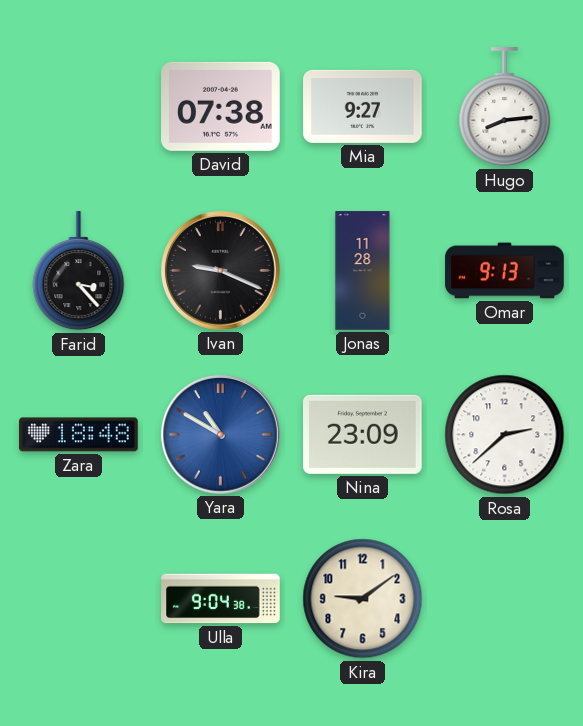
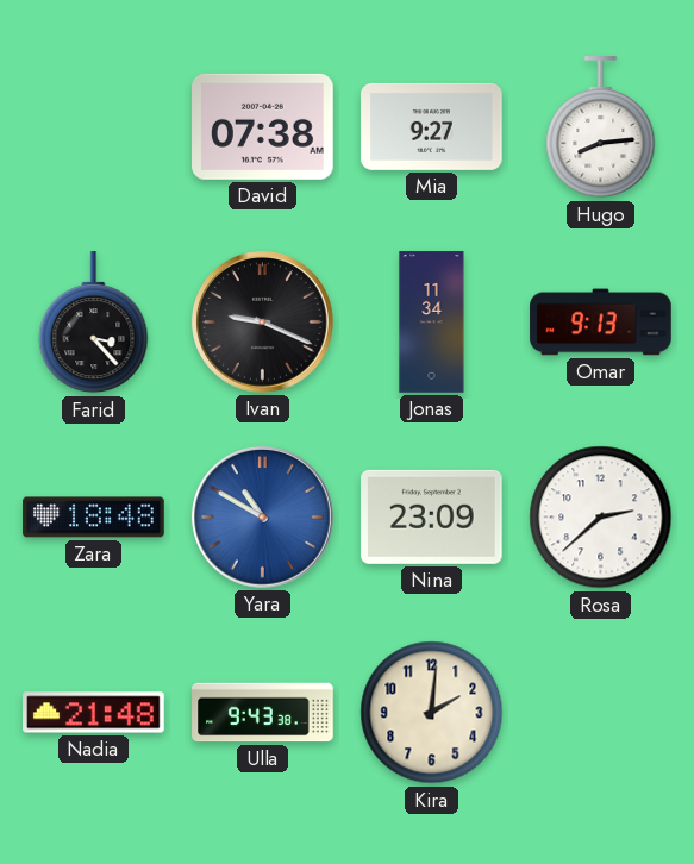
Jonas: 11:28 -> 11:34 (432, 323)
Nadia: none -> 21:48 (94, 713)
Ulla: 9:04 -> 9:43 (263, 713)
Kira: 9:09 -> 2:01 (432, 713)
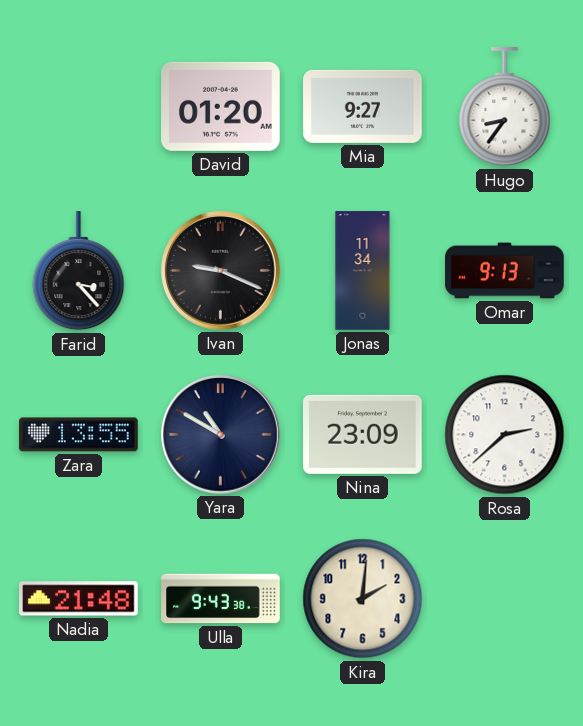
David: 07:38 -> 01:20 (221, 106)
Hugo: 8:14 -> 8:36 (505, 107)
Zara: 18:48 -> 13:55 (79, 435)
Yara dial: blue -> navy (220, 434)
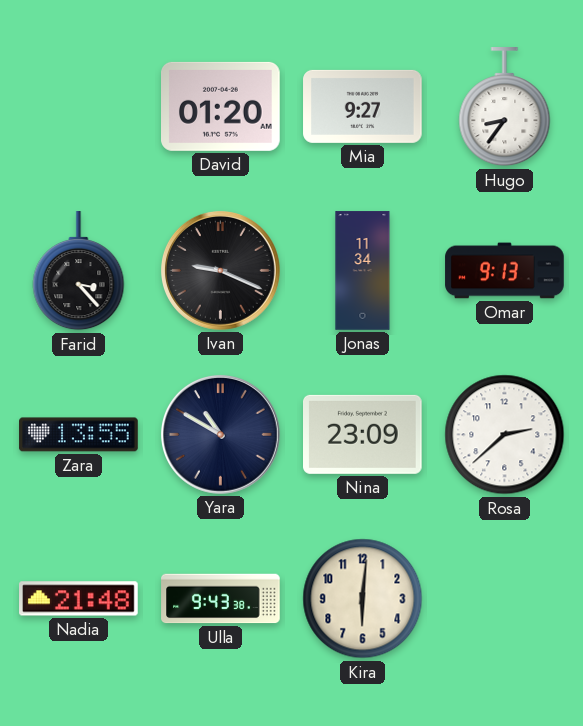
Kira: 2:01 -> 6:01 (363, 599)
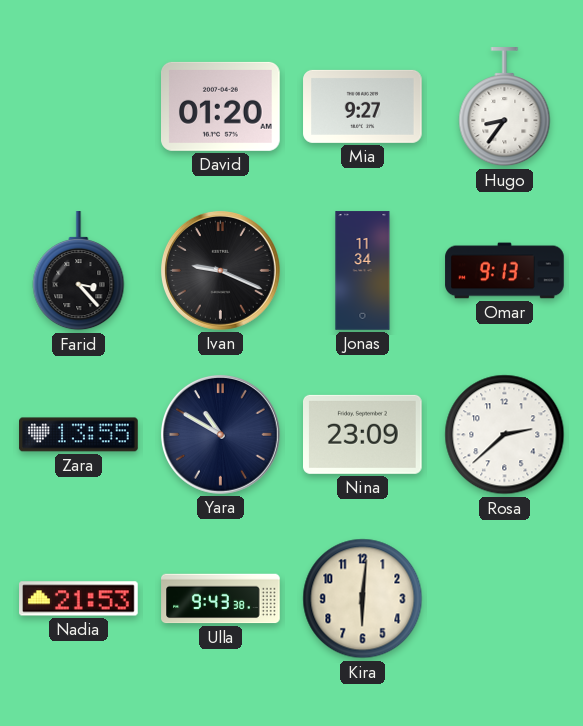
Nadia: 21:48 -> 21:53 (79, 599)
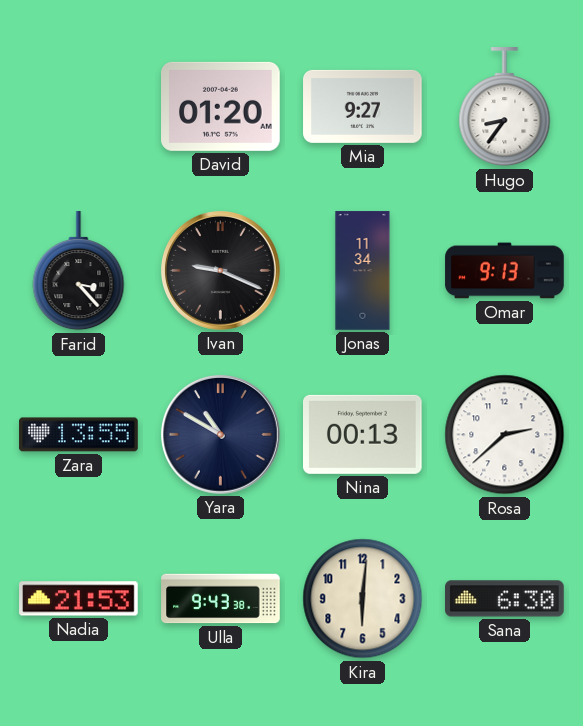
Nina: 23:09 -> 00:13 (363, 434)
Sana: none -> 6:30 (505, 599)
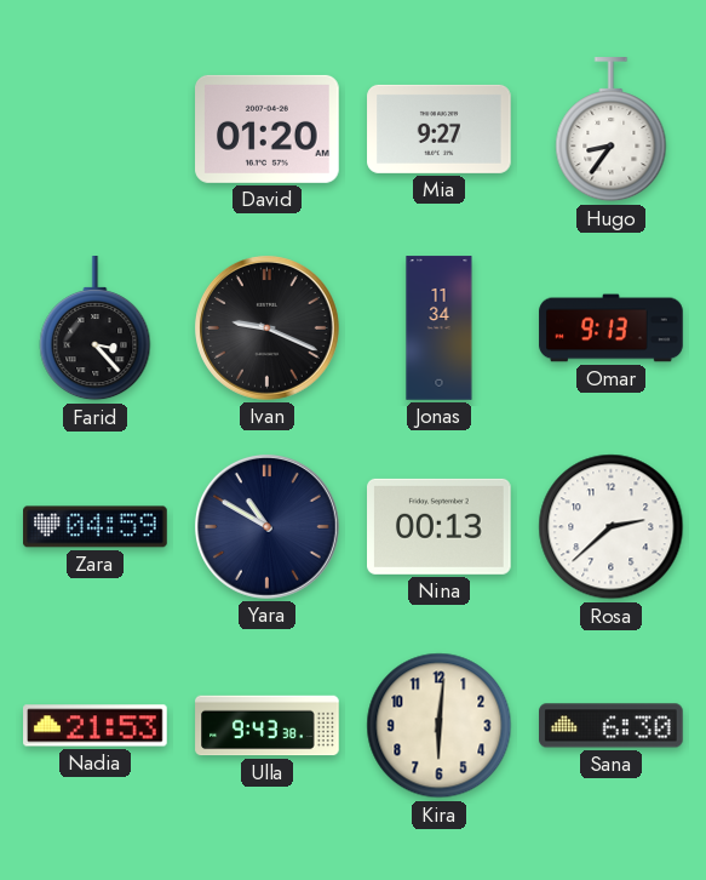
Zara: 13:55 -> 04:59 (96, 527)
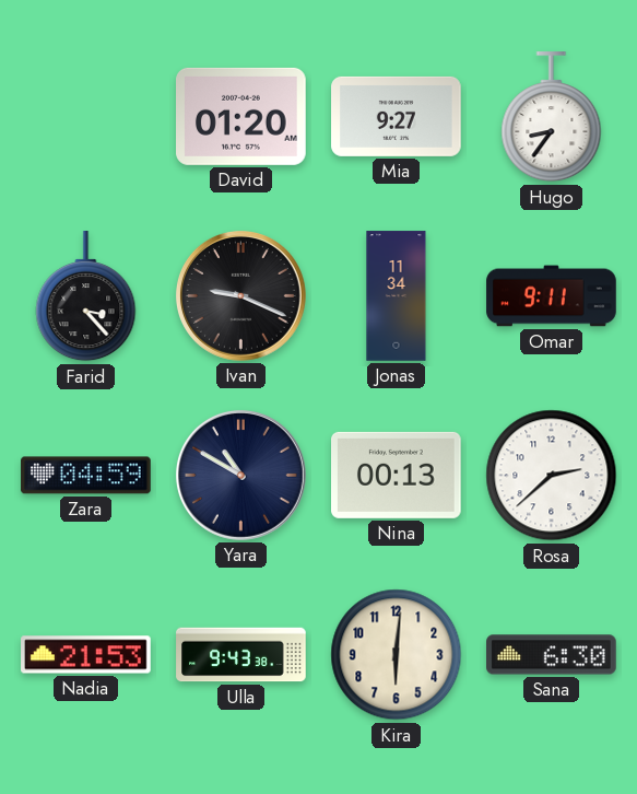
Omar: 9:13 -> 9:11 (552, 296)
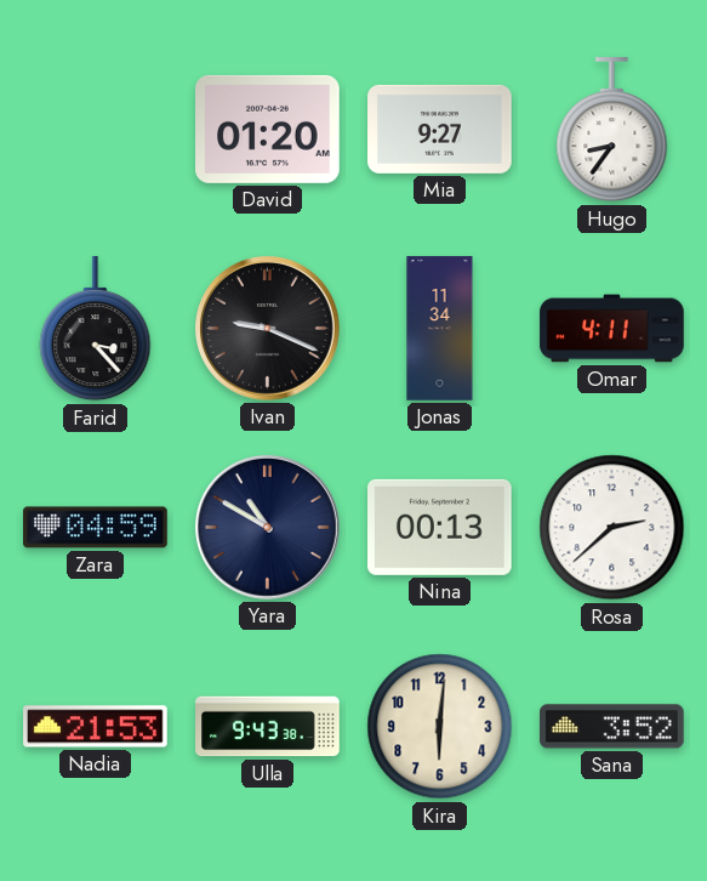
Omar: 9:11 -> 4:11 (612, 329)
Sana: 6:30 -> 3:52 (612, 727)
